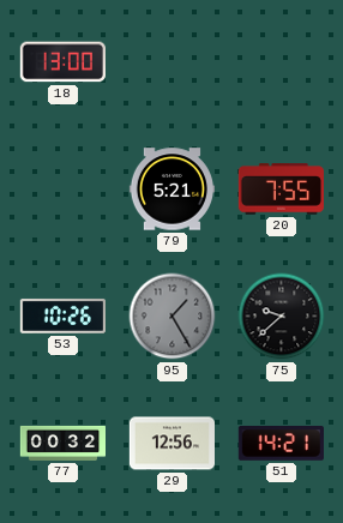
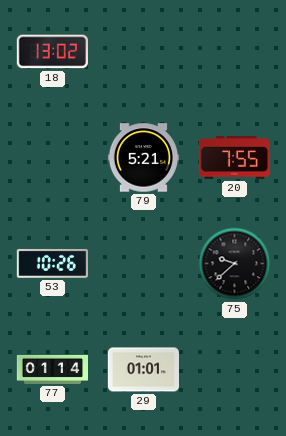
18: 13:00 -> 13:02 (52, 52)
95: 1:25 -> none (173, 317)
77: 00:32 -> 01:14 (52, 369)
29: 12:56 -> 01:01 (143, 370)
51: 14:21 -> none (281, 444)
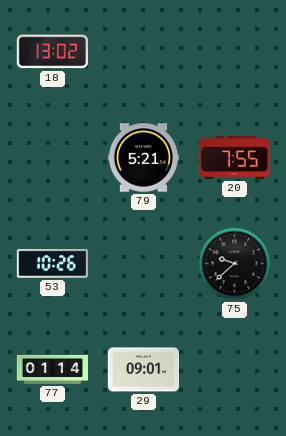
29: 01:01 -> 09:01 (143, 370)
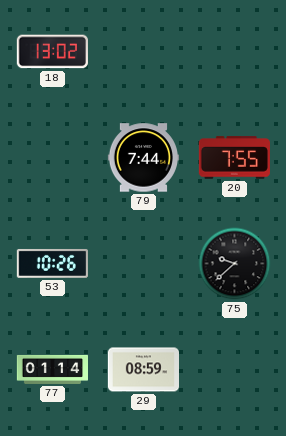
79: 5:21 -> 7:44 (143, 158)
29: 09:01 -> 08:59 (143, 370)
